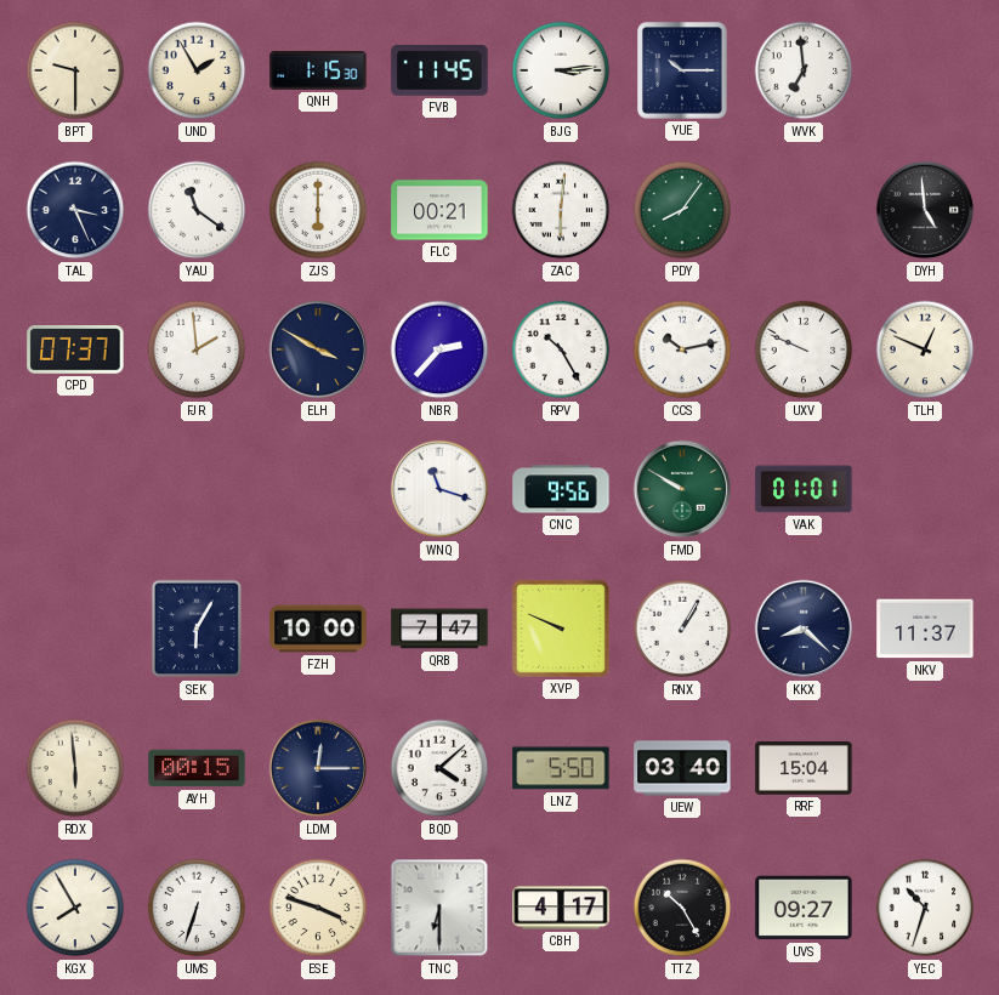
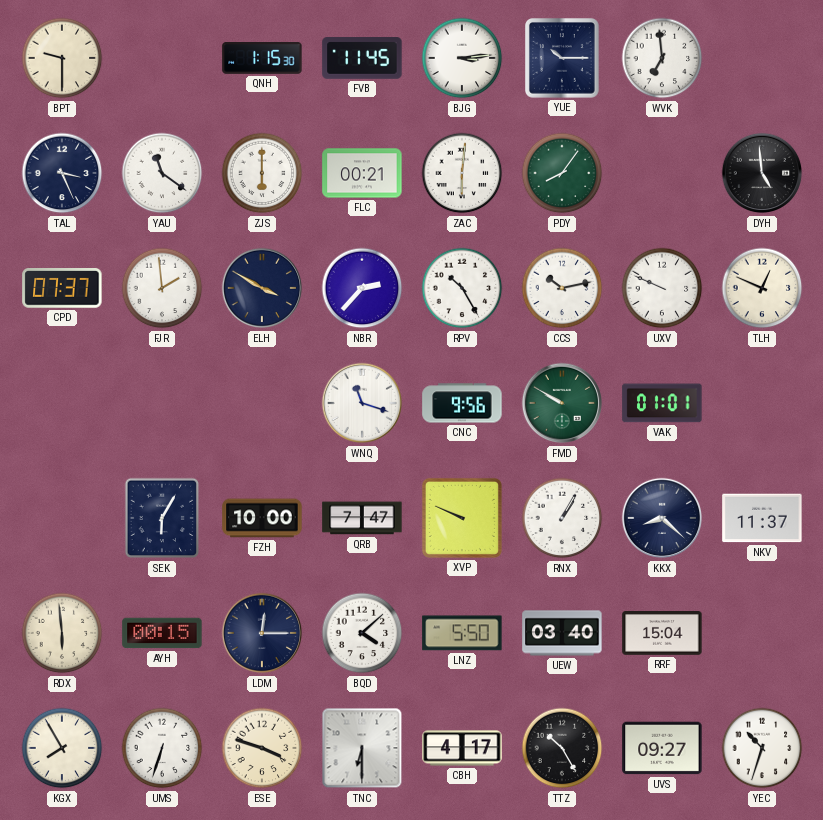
UND: 1:55 -> none (197, 70)
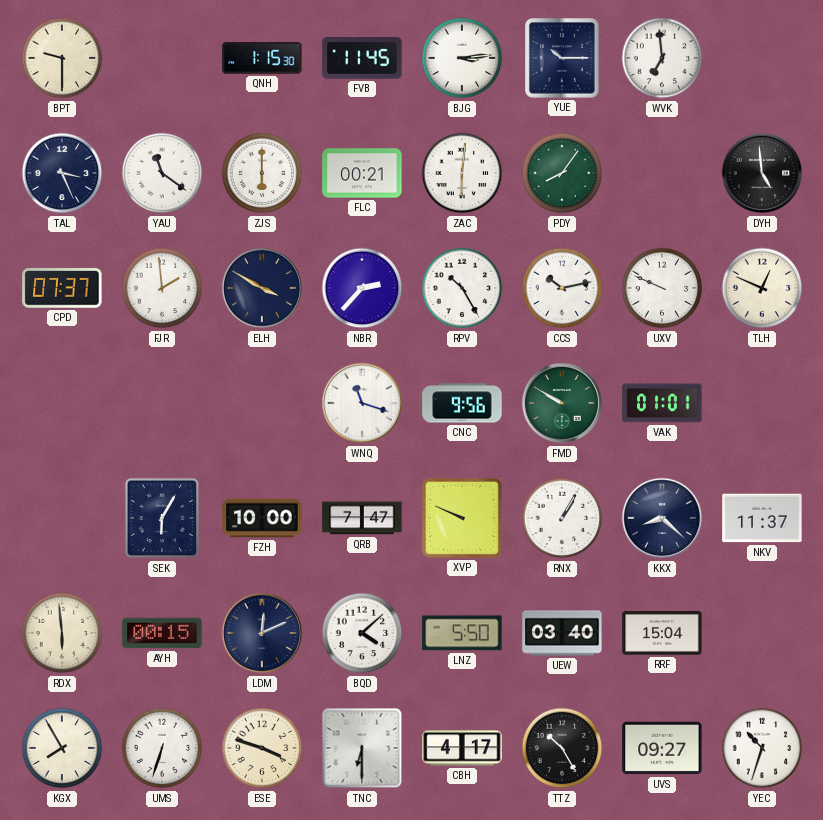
LDM: 12:15 -> 12:11 (262, 633)
